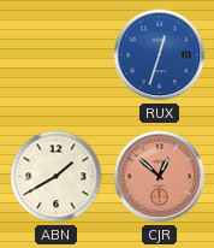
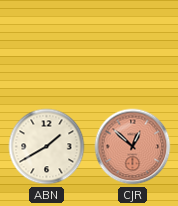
RUX: 12:33 -> none (160, 55)
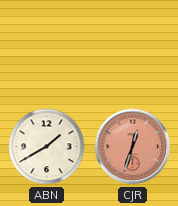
CJR: 12:52 -> 12:33 (133, 147)
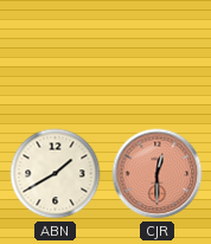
CJR: 12:33 -> 12:30 (158, 174)
